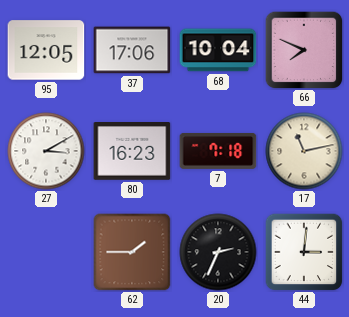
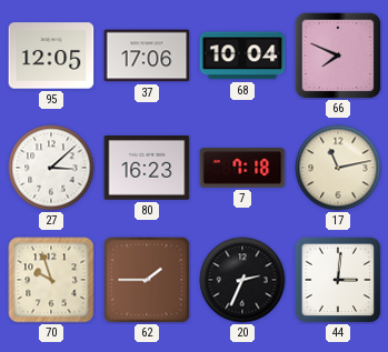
27: 3:10 -> 3:08 (51, 168)
70: none -> 9:57 (51, 280)
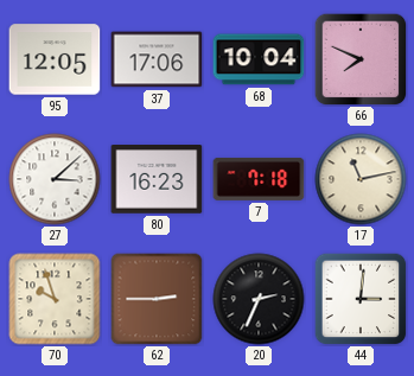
62: 1:45 -> 2:45 (157, 299)
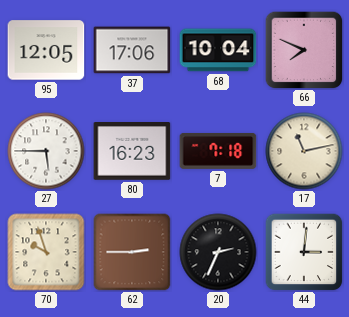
27: 3:08 -> 5:45 (46, 151)
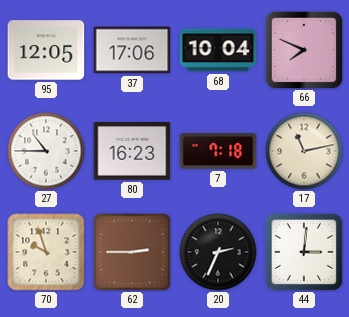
27: 5:45 -> 10:45 (46, 151)
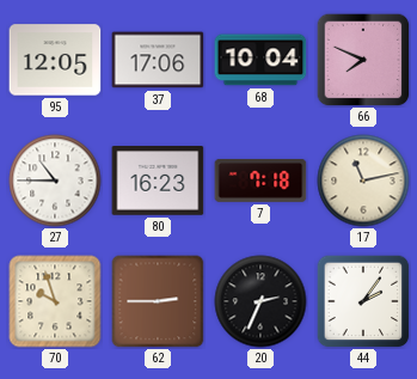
44: 3:01 -> 2:06 (363, 301)
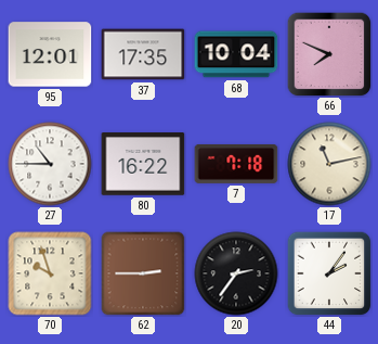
95: 12:05 -> 12:01 (50, 54)
37: 17:06 -> 17:35 (143, 54)
80: 16:23 -> 16:22 (143, 165)
20: 2:34 -> 2:36 (236, 273)
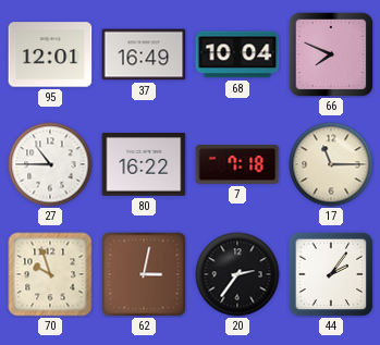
37: 17:35 -> 16:49 (144, 54)
17: 11:13 -> 11:15 (331, 164)
62: 2:45 -> 3:02 (144, 274)
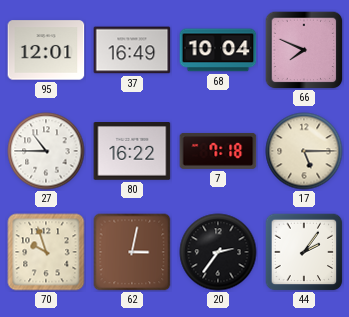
17: 11:15 -> 5:15 (304, 151)
